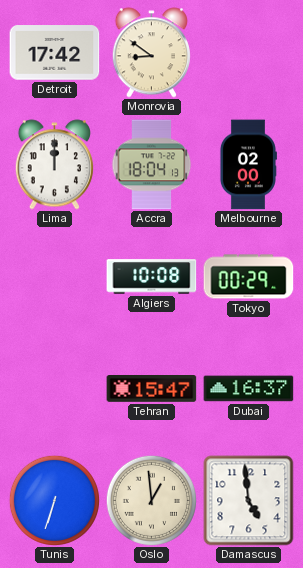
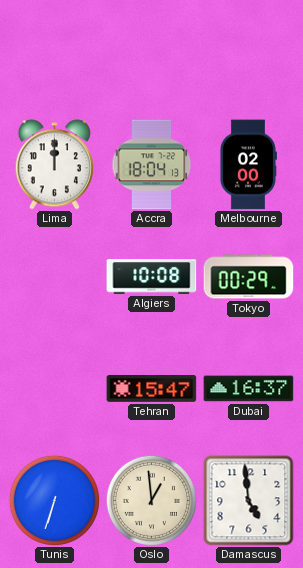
Detroit: 17:42 -> none (55, 53)
Monrovia: 8:51 -> none (151, 53)
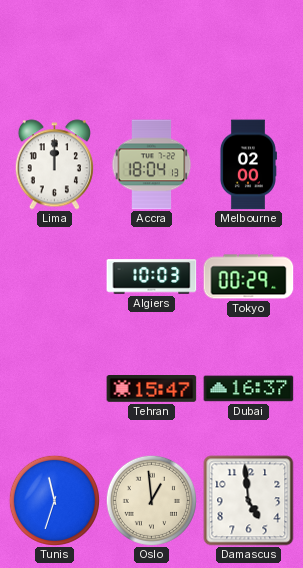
Algiers: 10:08 -> 10:03 (152, 277)
Tunis: 6:33 -> 11:33 (54, 500)
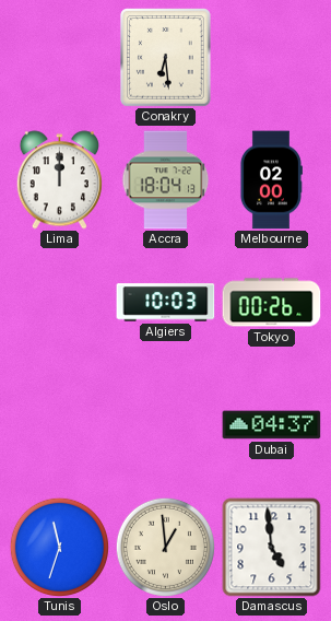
Conakry: none -> 6:29 (166, 58)
Tokyo: 00:29 -> 00:26 (272, 303)
Tehran: 15:47 -> none (152, 389)
Dubai: 16:37 -> 04:37 (272, 425)
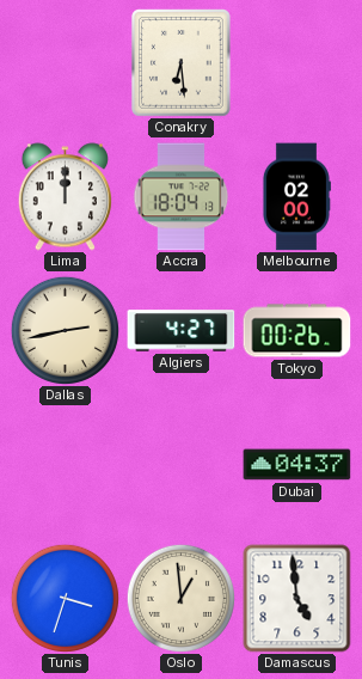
Dallas: none -> 2:43 (65, 330)
Algiers: 10:03 -> 4:27 (182, 331)
Tunis: 11:33 -> 3:33 (65, 598)
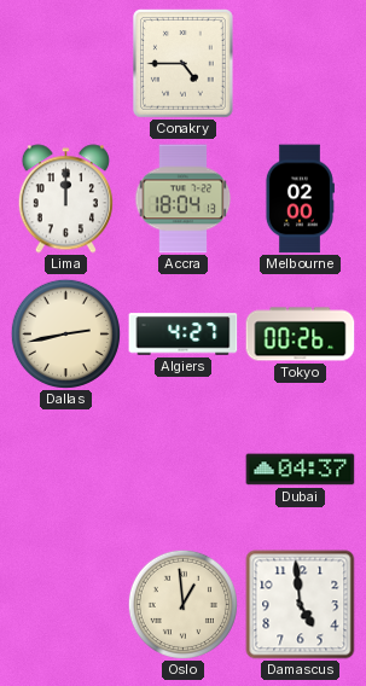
Conakry: 6:29 -> 4:45 (184, 64)
Tunis: 3:33 -> none (65, 598)
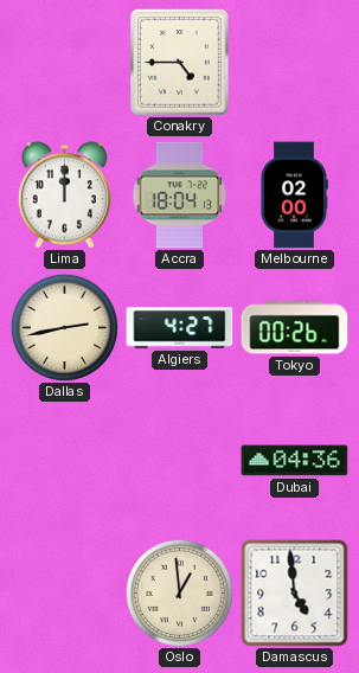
Dubai: 04:37 -> 04:36 (295, 461)
